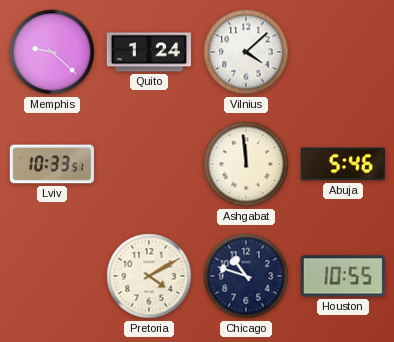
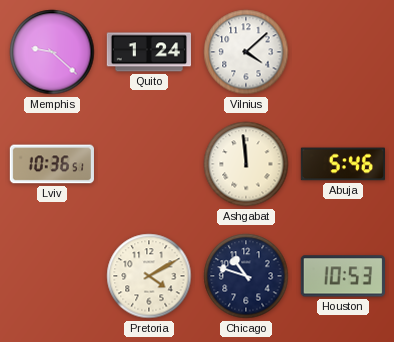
Lviv: 10:33 -> 10:36 (52, 164)
Houston: 10:55 -> 10:53 (343, 276)
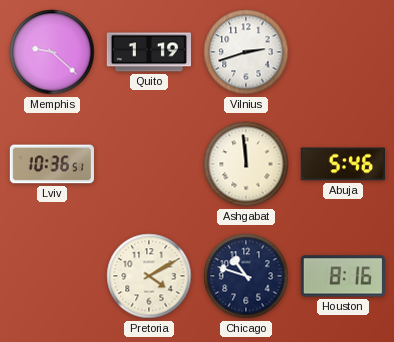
Quito: 1:24 -> 1:19 (148, 52)
Vilnius: 4:08 -> 2:42 (246, 52)
Houston: 10:53 -> 8:16 (343, 276)
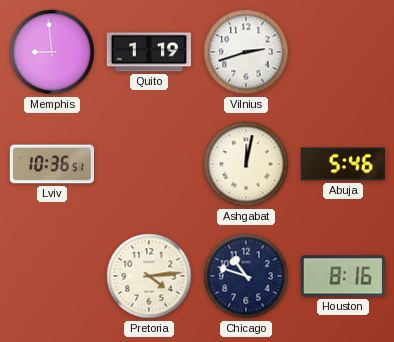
Memphis: 9:22 -> 8:59 (52, 52)
Ashgabat: 11:59 -> 12:02 (246, 164)
Pretoria: 4:10 -> 4:14 (149, 276)
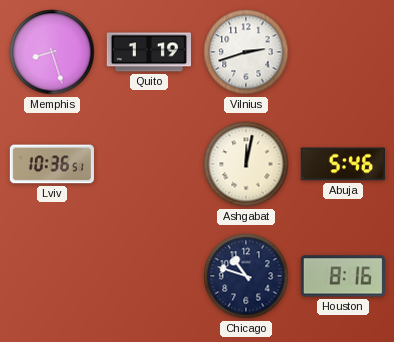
Memphis: 8:59 -> 8:27 (52, 52)
Pretoria: 4:14 -> none (149, 276)
